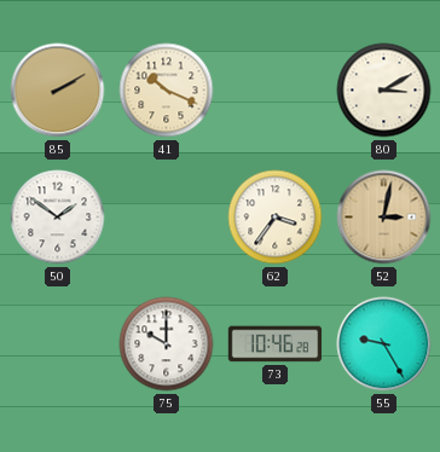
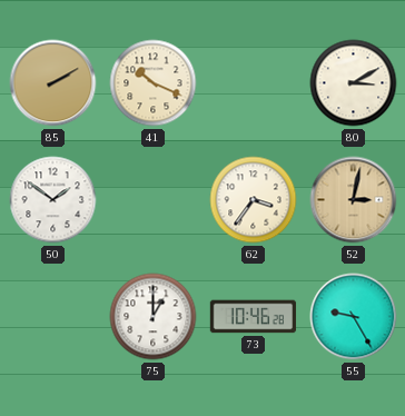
75: 10:00 -> 1:00 (154, 317)
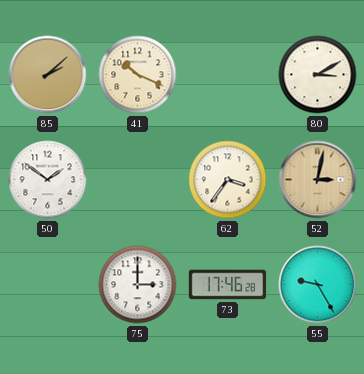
85: 2:10 -> 2:08 (48, 75)
75: 1:00 -> 3:00 (138, 285)
73: 10:46 -> 17:46 (228, 285)
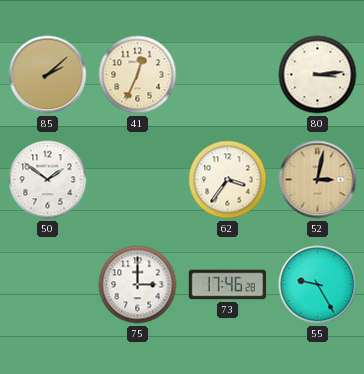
41: 10:19 -> 12:34 (138, 75)
80: 3:10 -> 3:14 (318, 75)
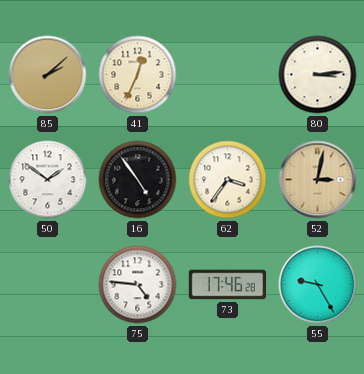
16: none -> 4:54 (138, 180)
75: 3:00 -> 4:46 (138, 285)
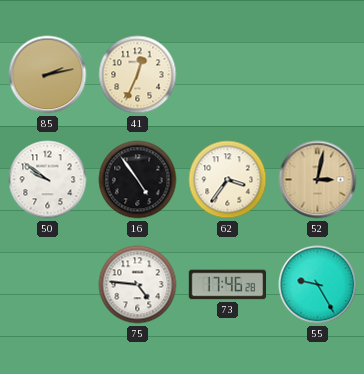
85: 2:08 -> 2:13 (48, 75)
80: 3:14 -> none (318, 75)
50: 1:51 -> 9:51 (48, 180)
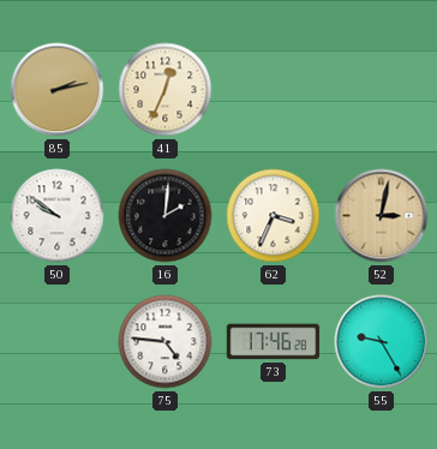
16: 4:54 -> 2:01 (166, 216)
62: 3:36 -> 3:34 (274, 216)
